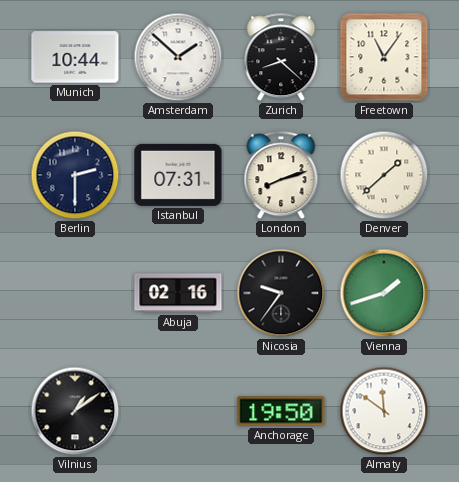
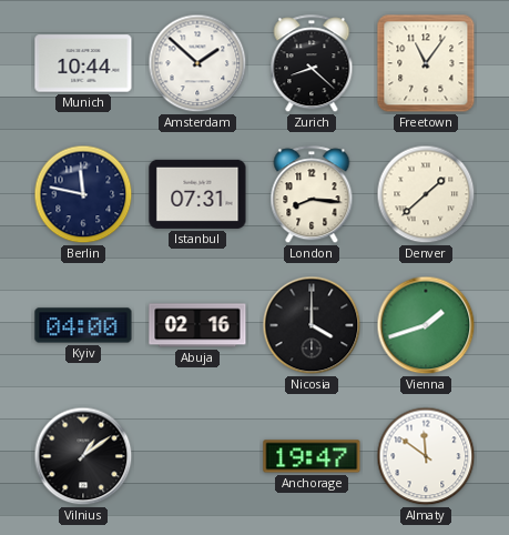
Berlin: 2:30 -> 11:47 (83, 194)
London: 8:12 -> 8:16 (312, 195)
Kyiv: none -> 04:00 (83, 325)
Nicosia: 9:36 -> 4:00 (312, 325)
Anchorage: 19:50 -> 19:47 (312, 456)
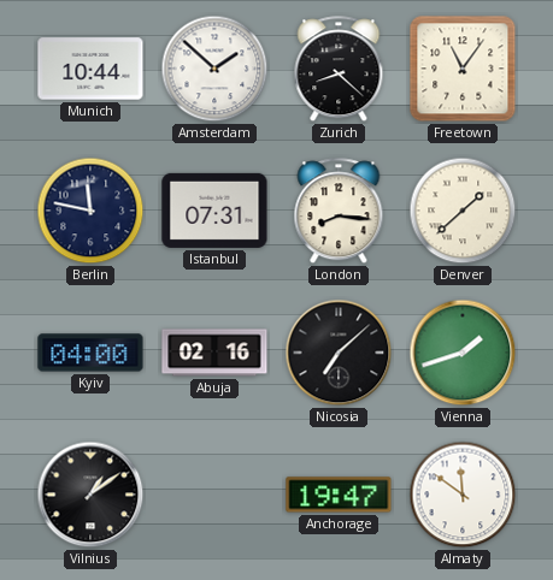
Nicosia: 4:00 -> 7:08 (339, 353)
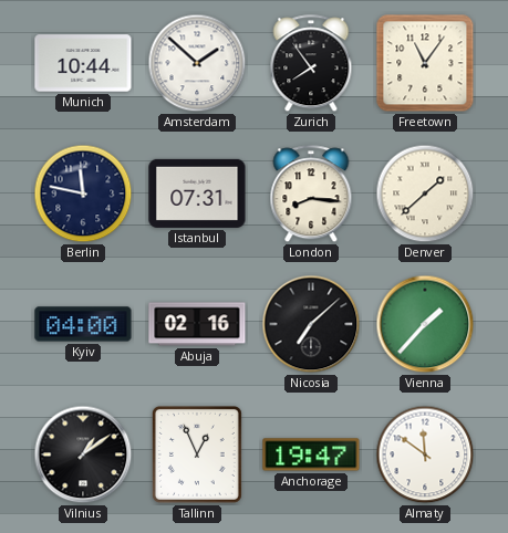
Zurich: 8:22 -> 7:54 (311, 64)
Vienna: 1:42 -> 1:37 (425, 324)
Tallinn: none -> 12:56 (197, 454)
